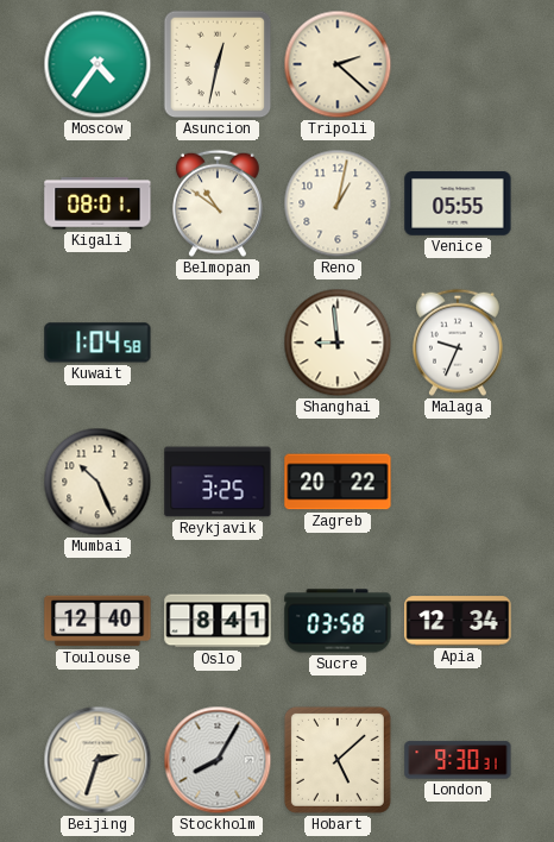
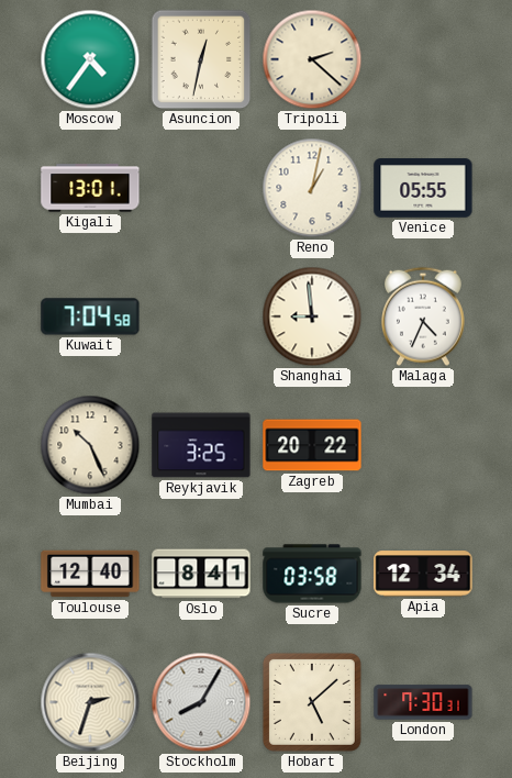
Kigali: 08:01 -> 13:01 (90, 188)
Belmopan: 10:51 -> none (218, 203)
Kuwait: 1:04 -> 7:04 (90, 316)
Malaga: 9:34 -> 4:34 (423, 316)
London: 9:30 -> 7:30 (423, 702)
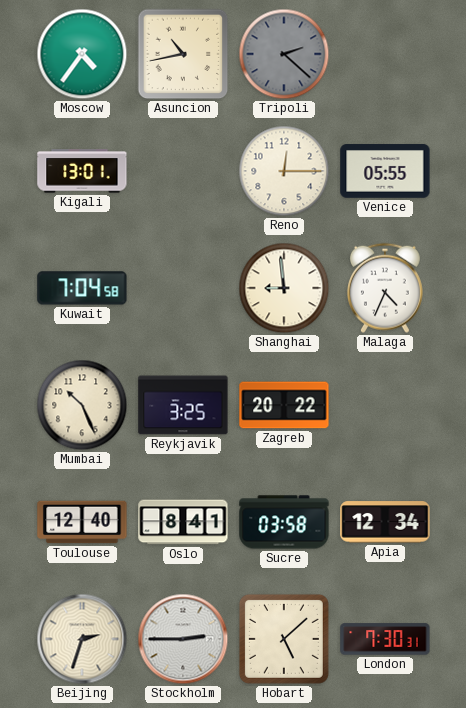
Asuncion: 12:32 -> 10:43 (183, 54)
Tripoli dial: cream -> grey (284, 54)
Reno: 1:02 -> 12:15 (284, 171)
Stockholm: 8:05 -> 2:45 (183, 639)
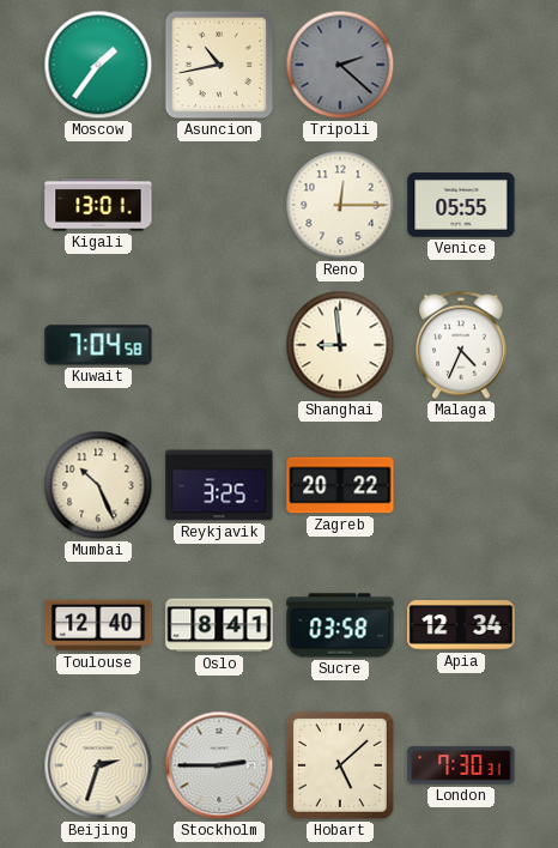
Moscow: 4:36 -> 1:36 (98, 65)
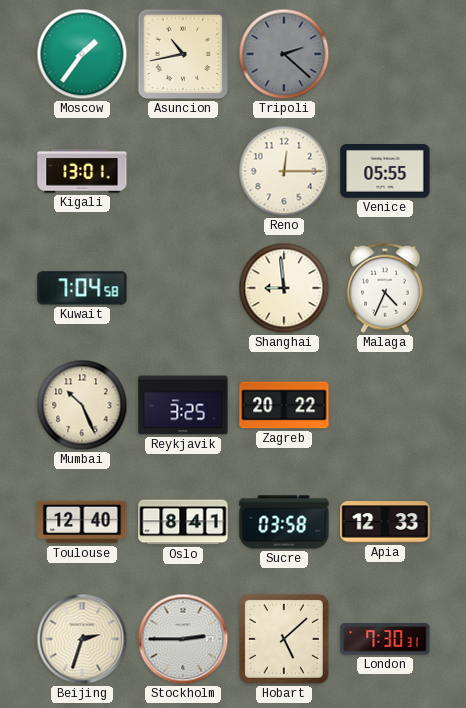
Apia: 12:34 -> 12:33 (385, 522)
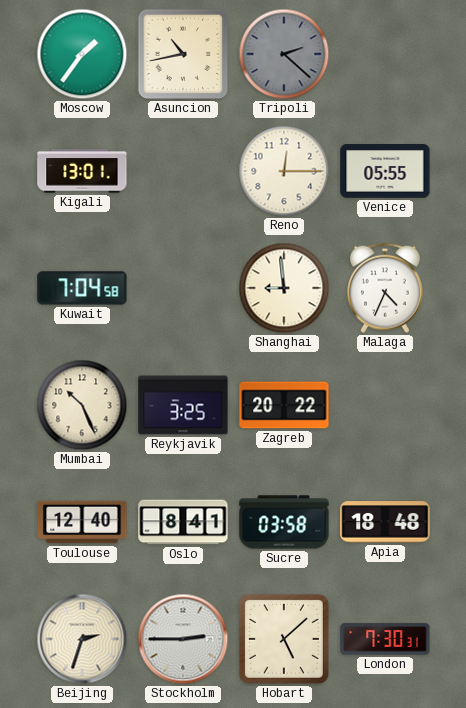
Apia: 12:33 -> 18:48 (385, 522)
